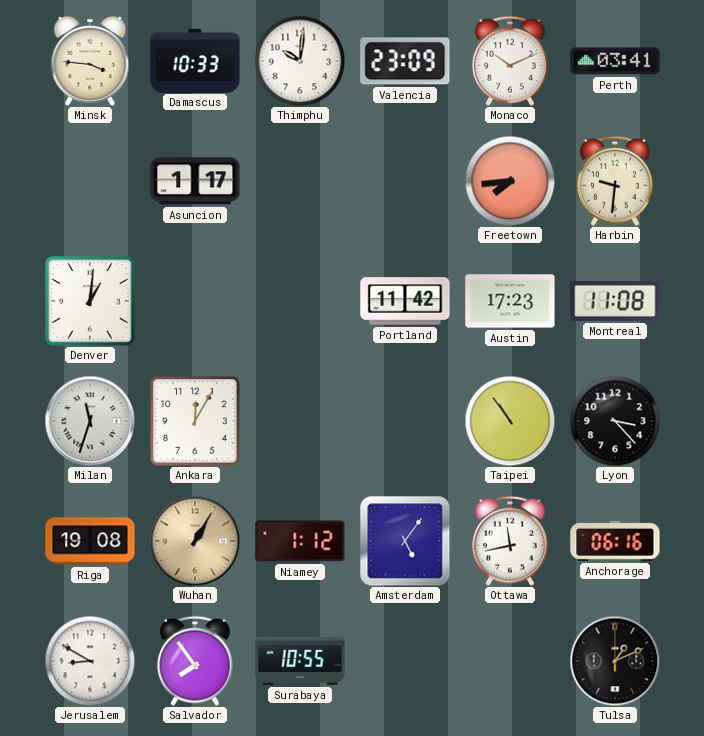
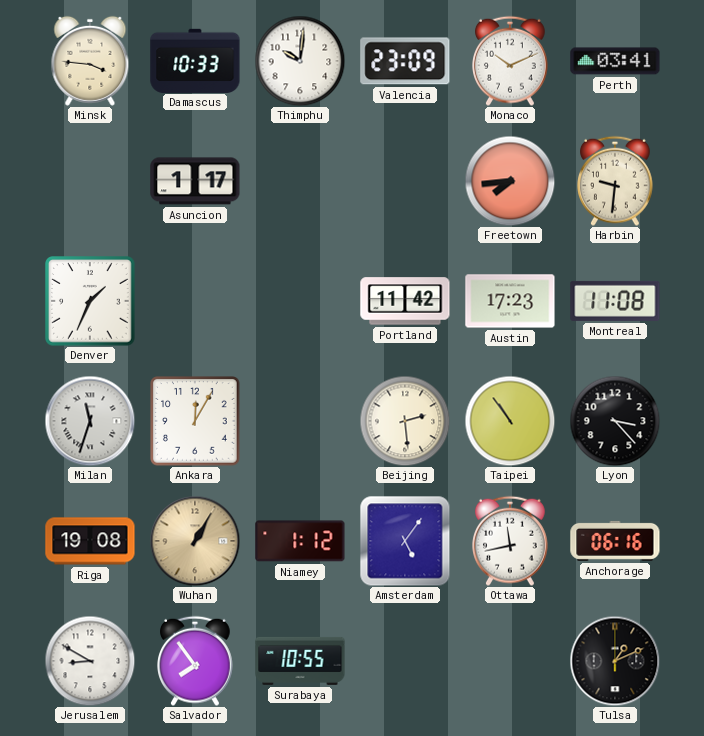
Denver: 1:01 -> 1:34 (90, 301)
Beijing: none -> 2:29 (405, 421)
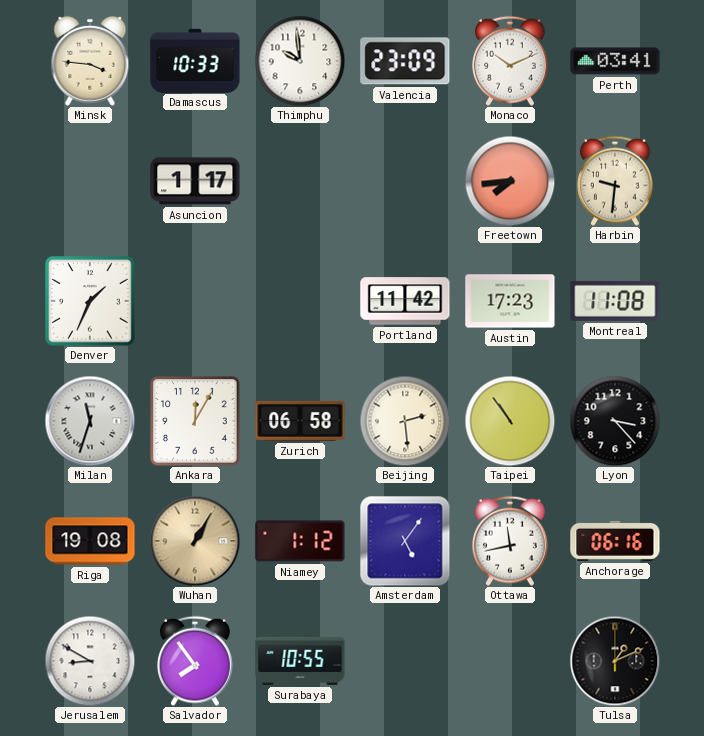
Thimphu: 10:01 -> 9:59 (300, 61)
Zurich: none -> 06:58 (300, 421)
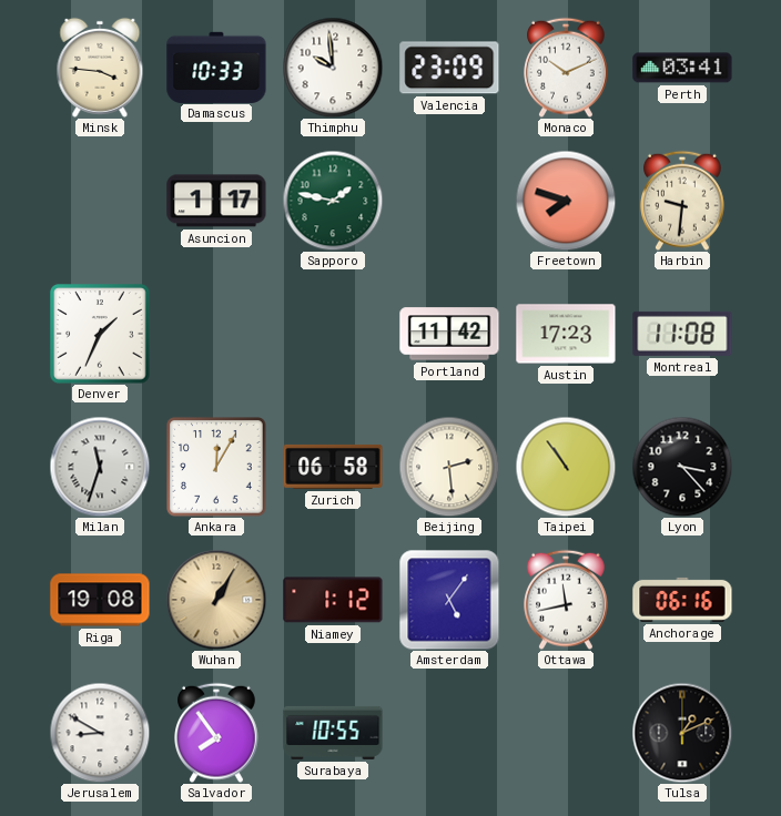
Sapporo: none -> 1:47 (333, 201)
Freetown: 7:44 -> 7:48 (566, 201)
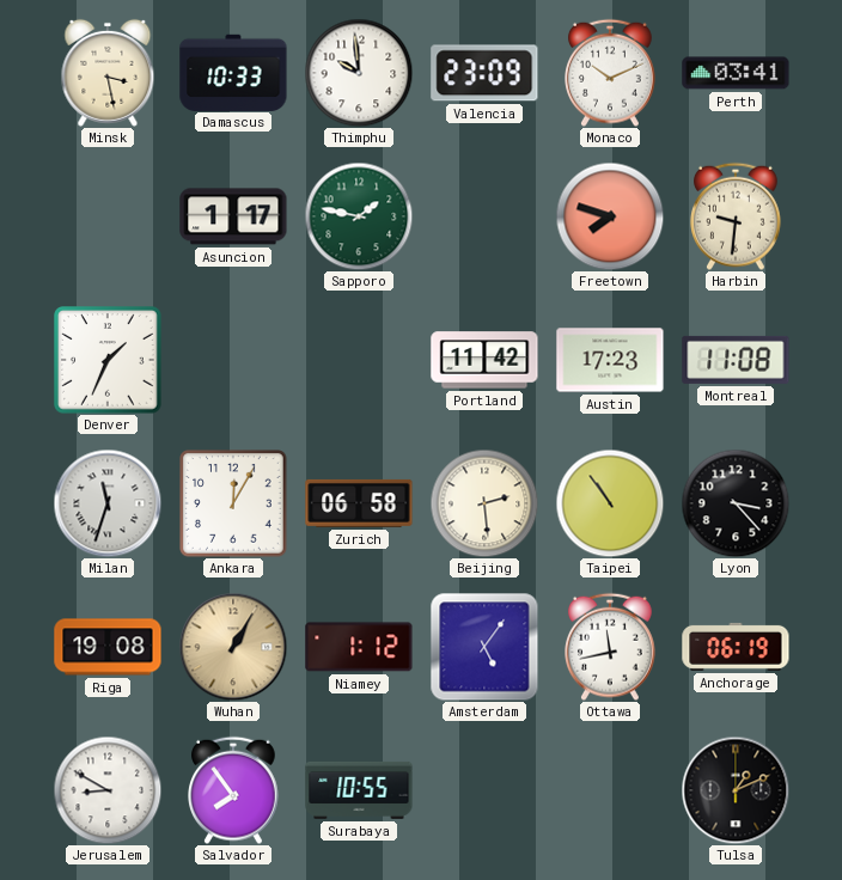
Minsk: 3:46 -> 3:28 (108, 73)
Anchorage: 06:16 -> 06:19 (736, 647)
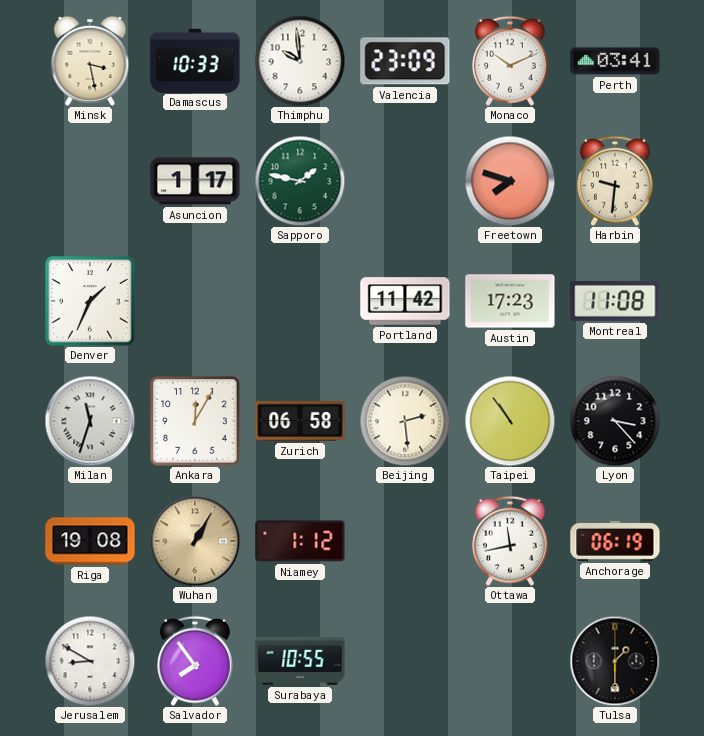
Amsterdam: 5:06 -> none (484, 647)
Tulsa: 1:11 -> 1:30 (615, 661)
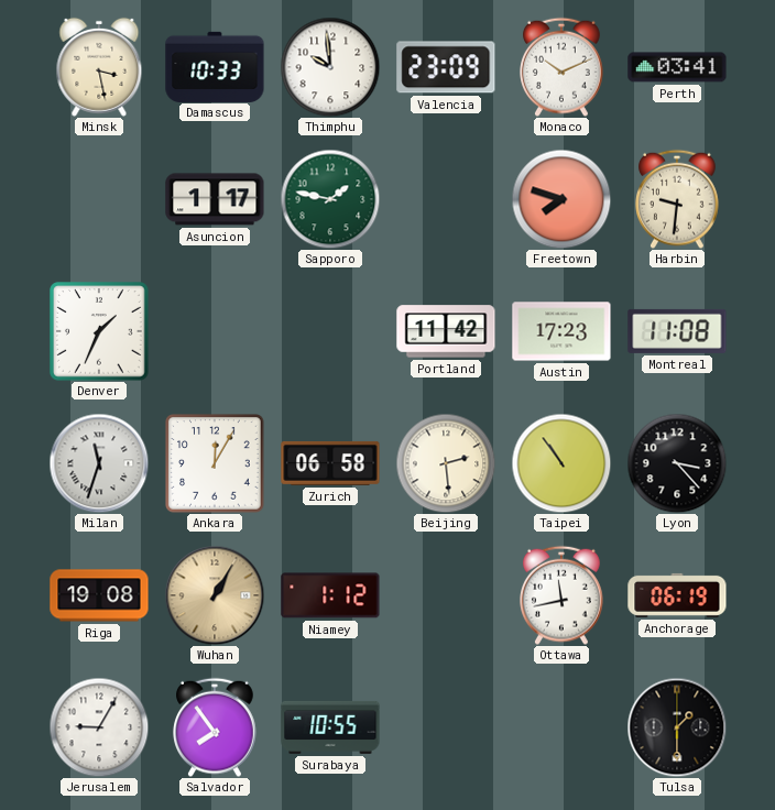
Jerusalem: 8:50 -> 9:05 (99, 727)
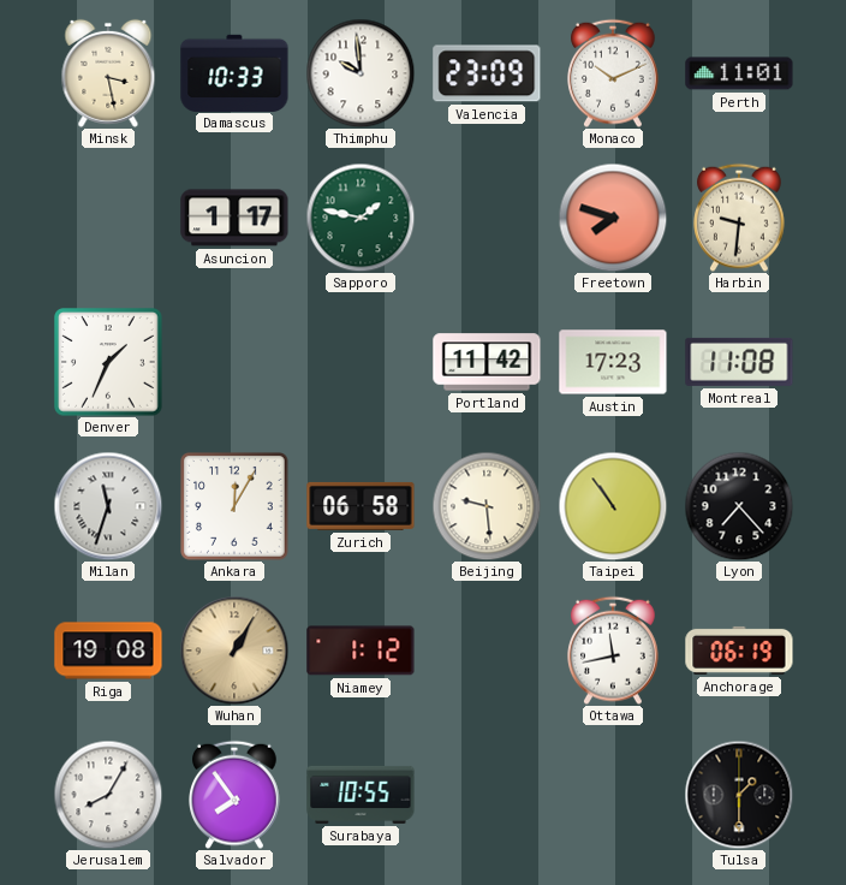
Perth: 03:41 -> 11:01 (739, 73)
Beijing: 2:29 -> 9:29 (487, 506)
Lyon: 3:23 -> 7:23 (739, 506)
Jerusalem: 9:05 -> 8:05 (108, 795)
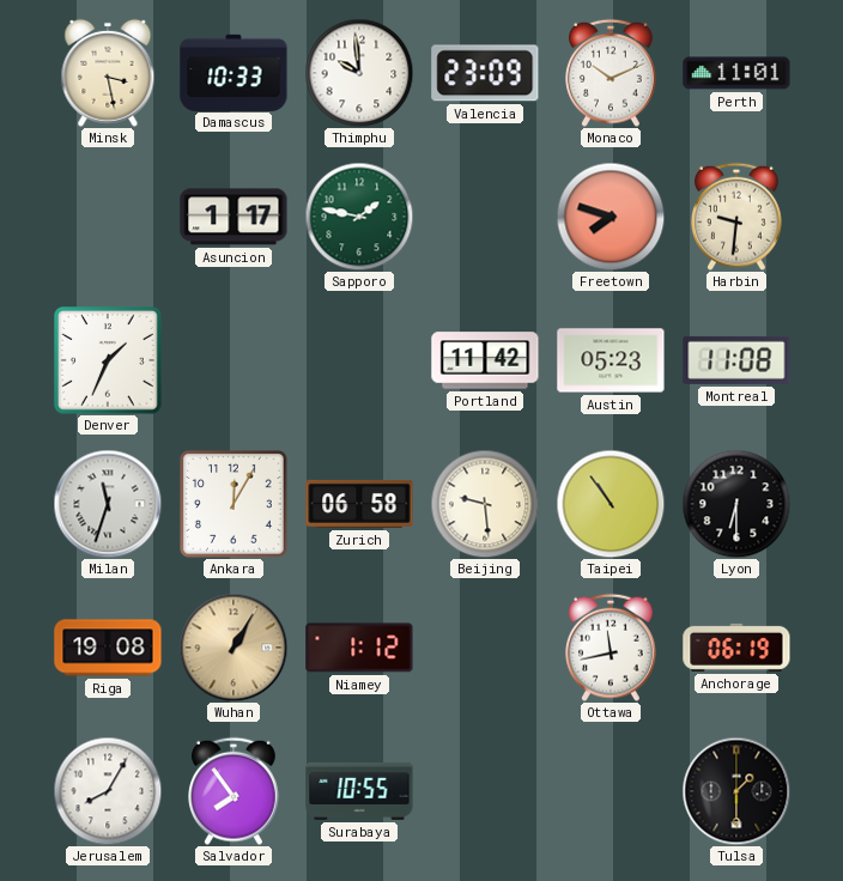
Austin: 17:23 -> 05:23 (611, 360)
Lyon: 7:23 -> 6:30 (736, 504)
